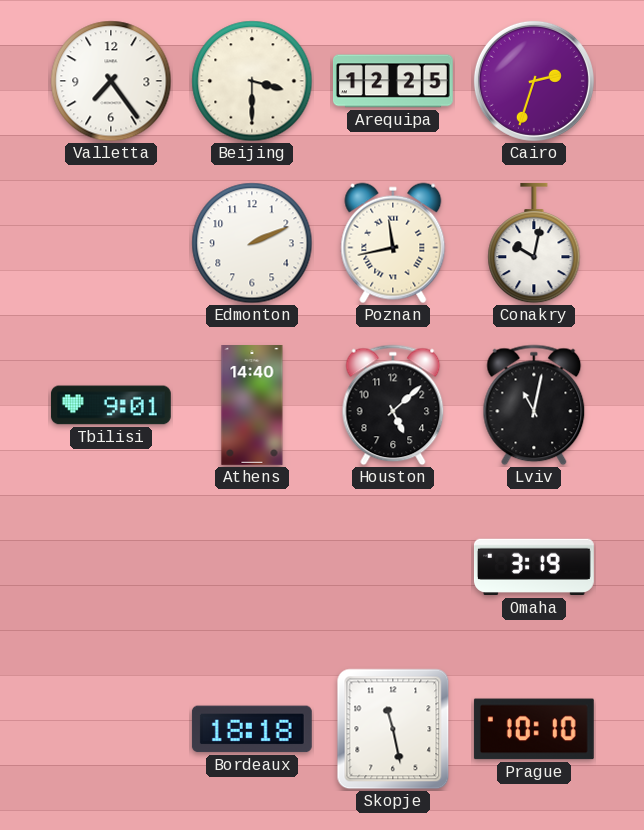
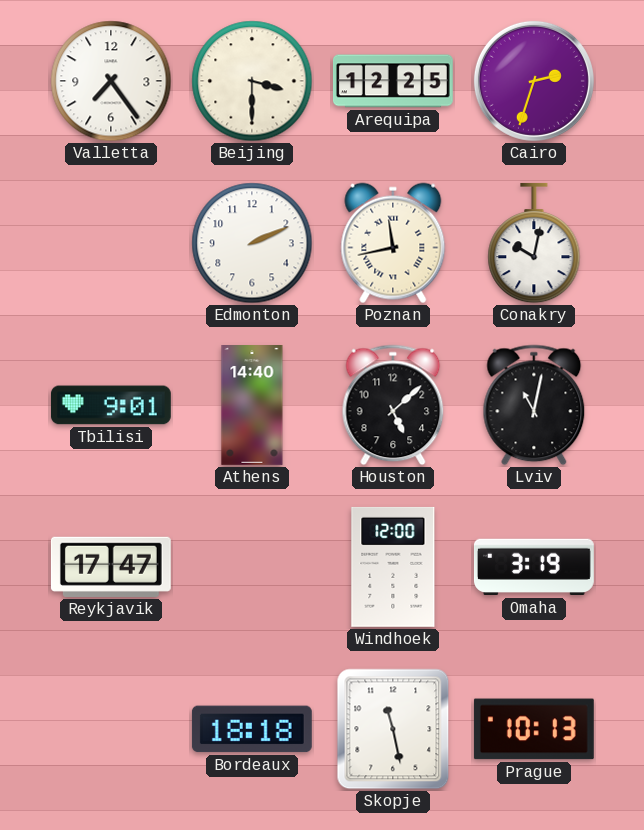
Reykjavik: none -> 17:47 (111, 567)
Windhoek: none -> 12:00 (393, 567)
Prague: 10:10 -> 10:13 (534, 729)
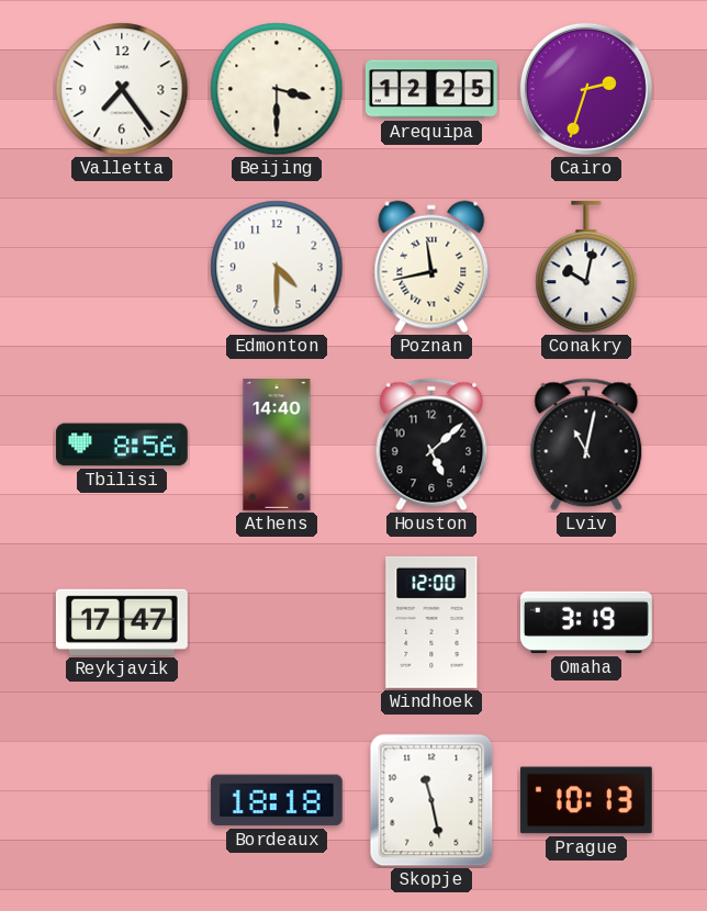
Edmonton: 2:11 -> 4:30 (277, 267)
Tbilisi: 9:01 -> 8:56 (122, 445)
